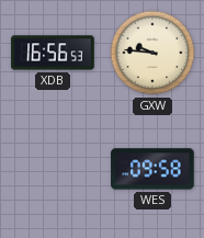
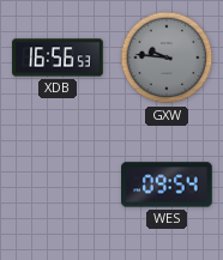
GXW dial: cream -> grey (167, 58)
WES: 09:58 -> 09:54 (167, 185)
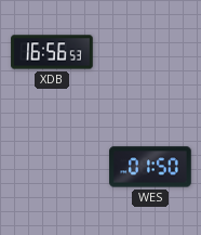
GXW: 9:46 -> none (167, 58)
WES: 09:54 -> 01:50 (150, 167)
